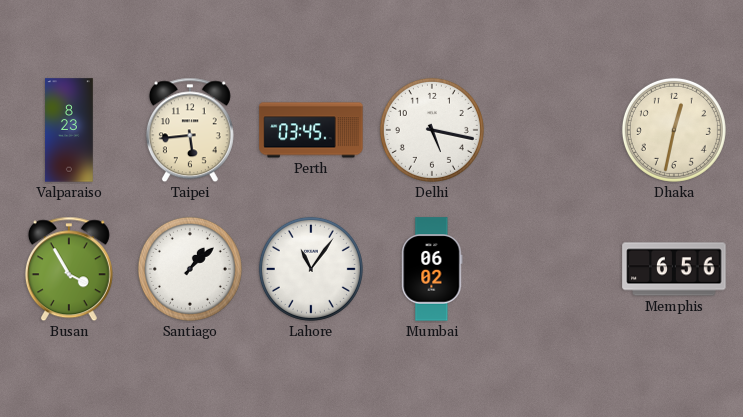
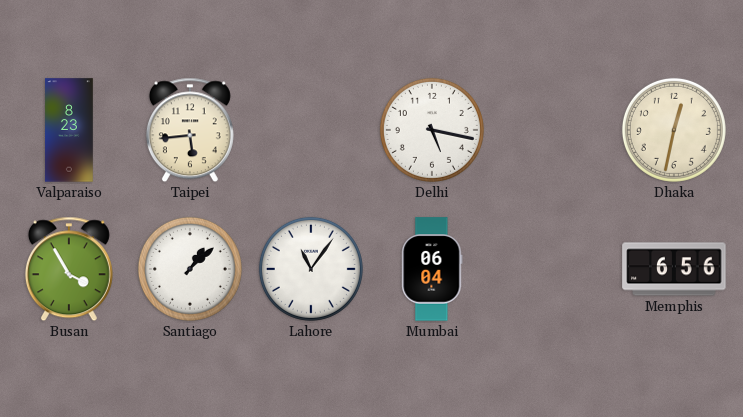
Perth: 03:45 -> none (311, 130)
Mumbai: 06:02 -> 06:04 (432, 269)
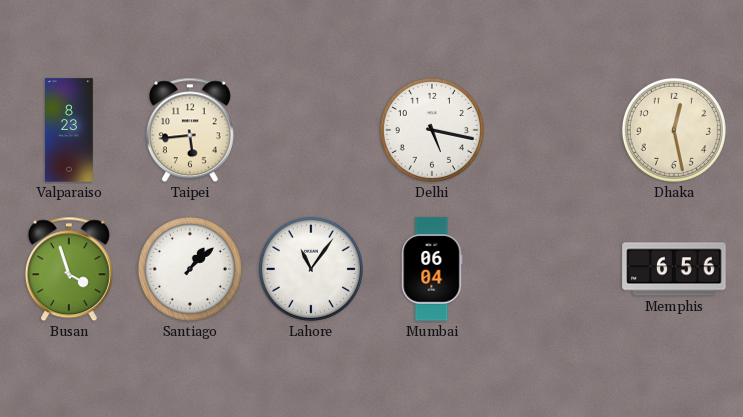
Dhaka: 12:32 -> 12:28 (674, 130)
Busan: 3:55 -> 3:57 (69, 269)
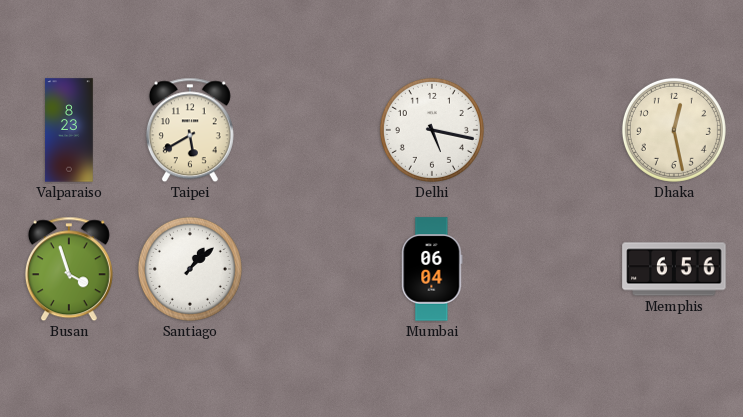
Taipei: 5:44 -> 5:40 (190, 130)
Lahore: 11:06 -> none (311, 269)
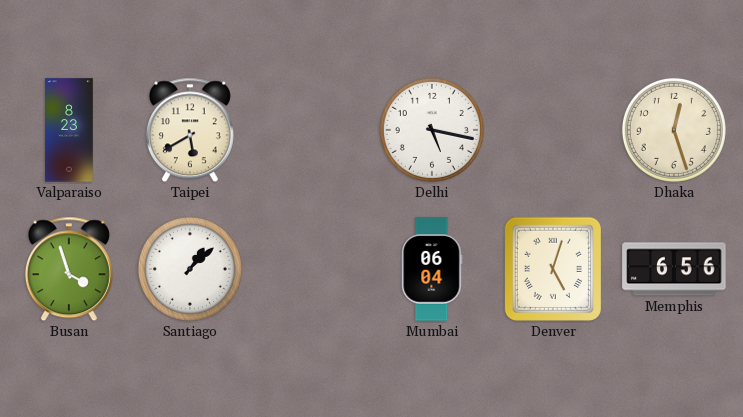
Dhaka: 12:28 -> 12:27 (674, 130)
Denver: none -> 5:03 (553, 269)
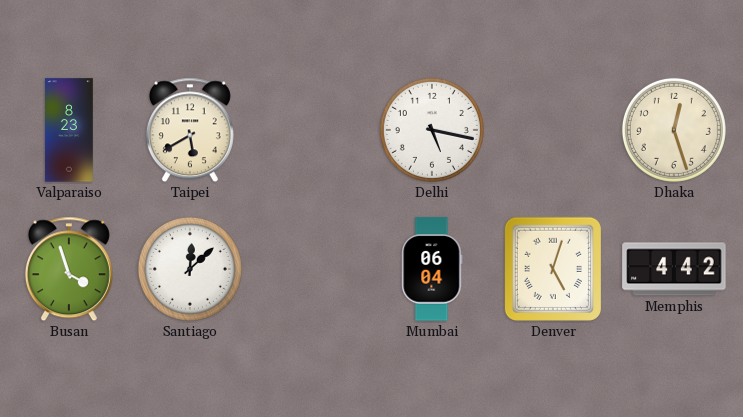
Santiago: 1:08 -> 12:08 (190, 269)
Memphis: 6:56 -> 4:42 (674, 269)
